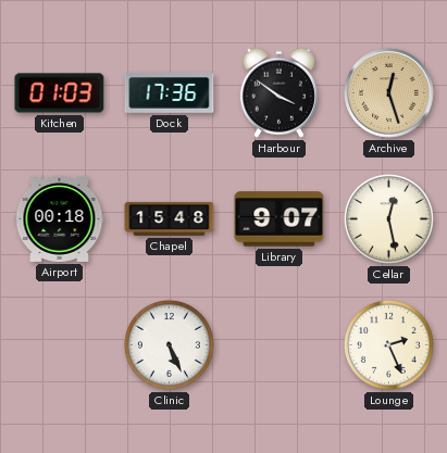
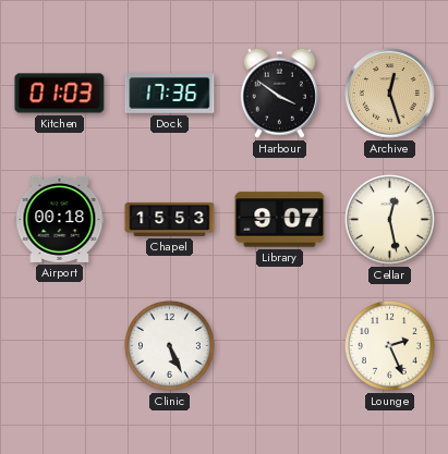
Chapel: 15:48 -> 15:53 (170, 219)
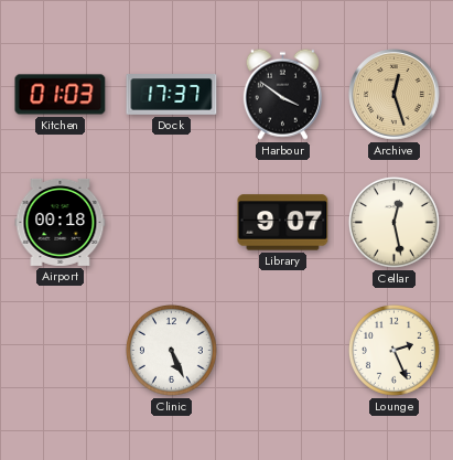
Dock: 17:36 -> 17:37 (172, 95)
Chapel: 15:53 -> none (170, 219)
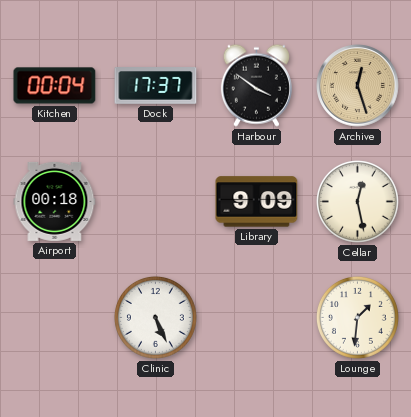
Kitchen: 01:03 -> 00:04 (55, 86)
Library: 9:07 -> 9:09 (257, 202)
Lounge: 2:26 -> 1:31 (357, 317)
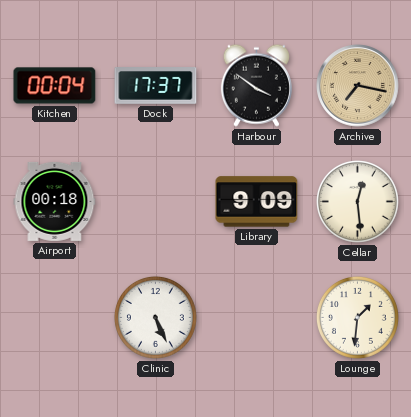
Archive: 12:27 -> 7:17 (358, 86)
Cellar: 12:28 -> 12:29 (357, 201)
